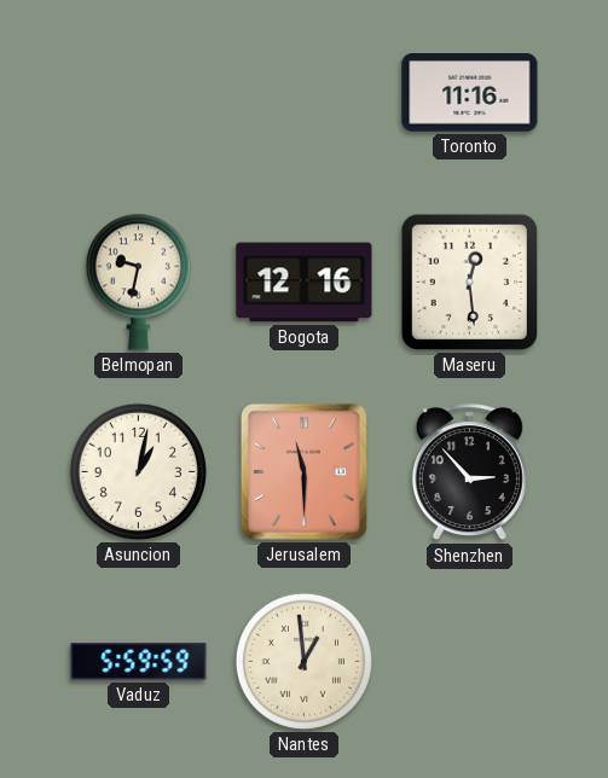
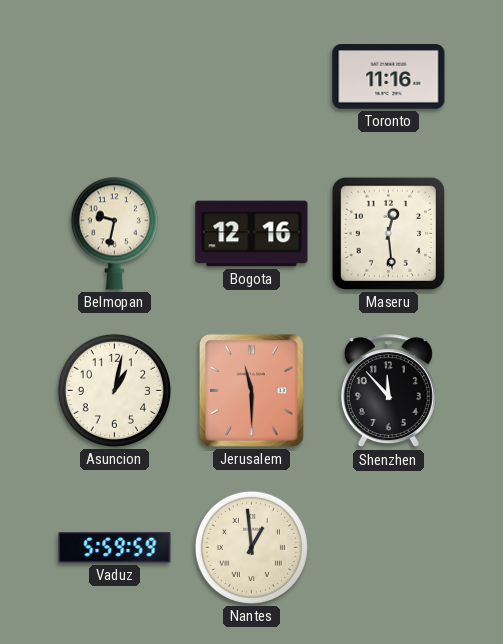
Shenzhen: 2:53 -> 11:53 (388, 391)
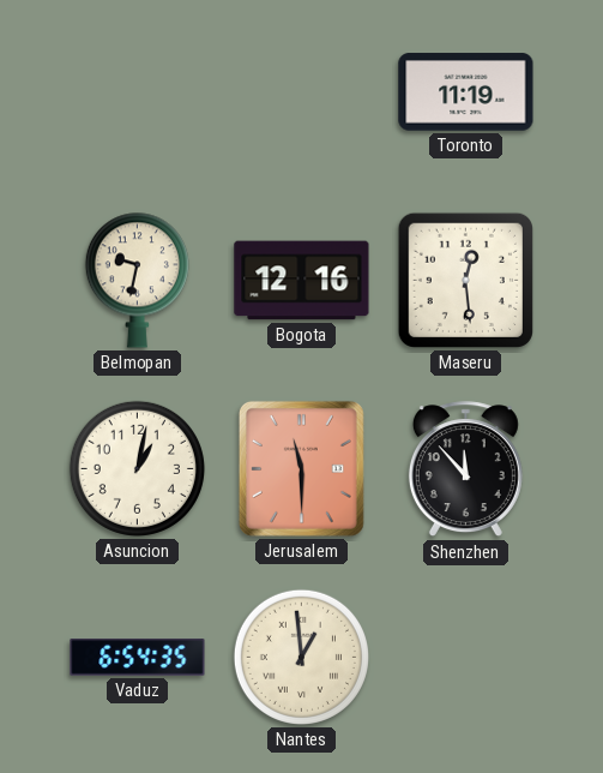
Toronto: 11:16 -> 11:19 (466, 92)
Vaduz: 5:59 -> 6:54 (138, 658)
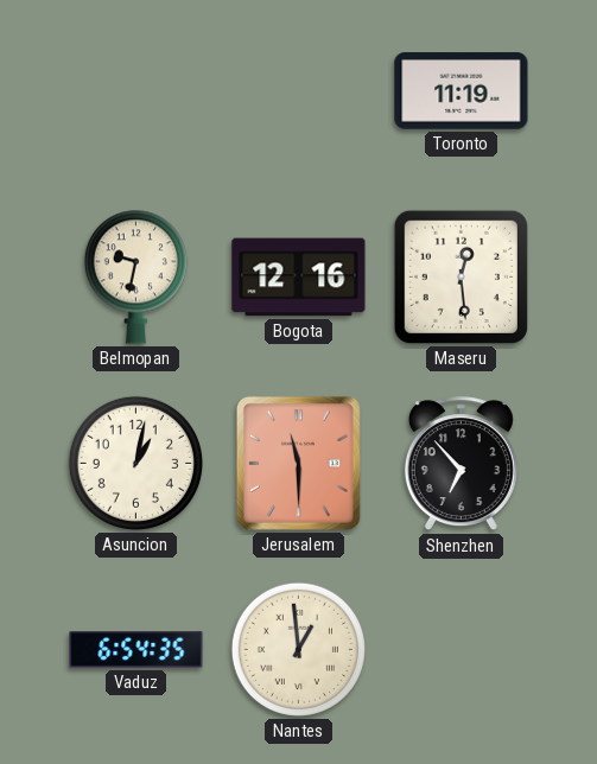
Shenzhen: 11:53 -> 6:53 (461, 464)
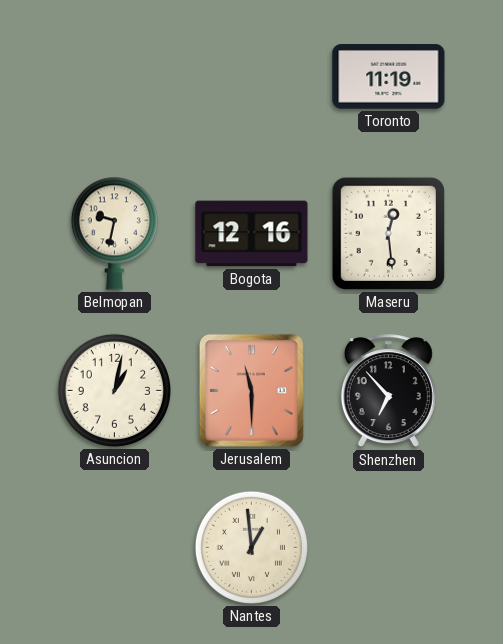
Vaduz: 6:54 -> none (136, 650)
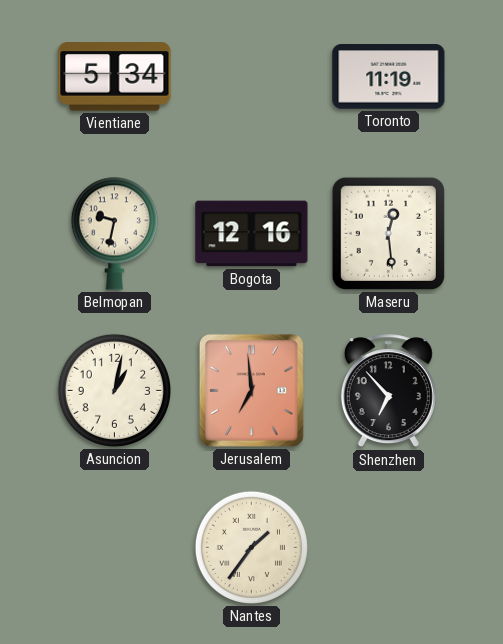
Vientiane: none -> 5:34 (115, 77)
Jerusalem: 11:30 -> 6:59 (251, 390)
Nantes: 12:59 -> 1:36 (251, 547)
